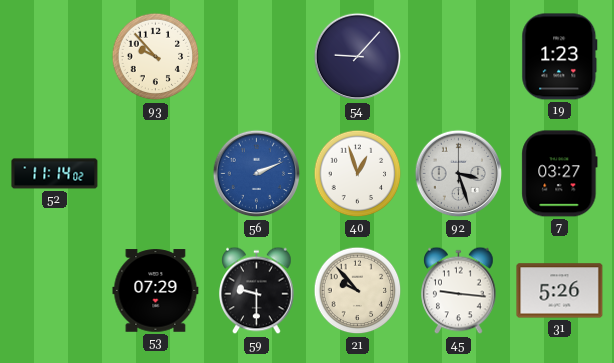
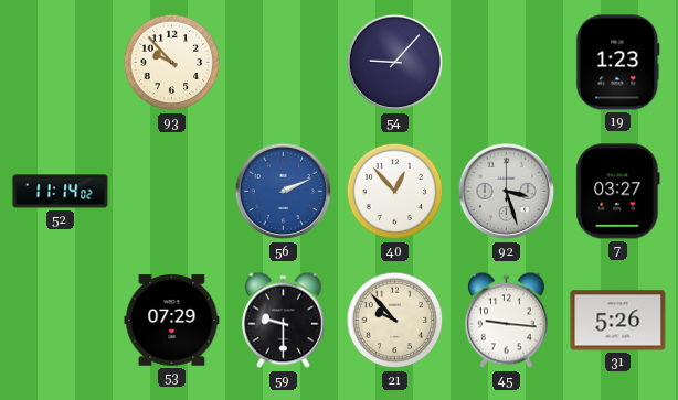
40: 12:57 -> 12:53 (395, 192)
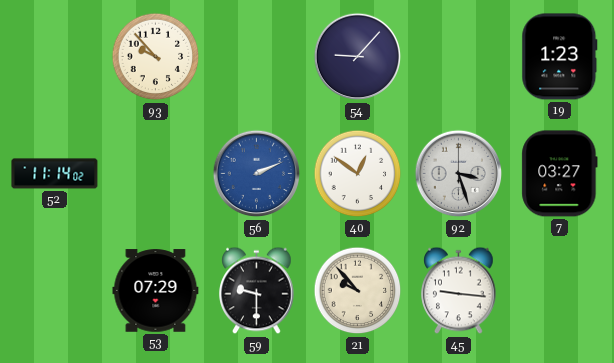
40: 12:53 -> 12:51 (358, 174)
31: 5:26 -> none (618, 321)
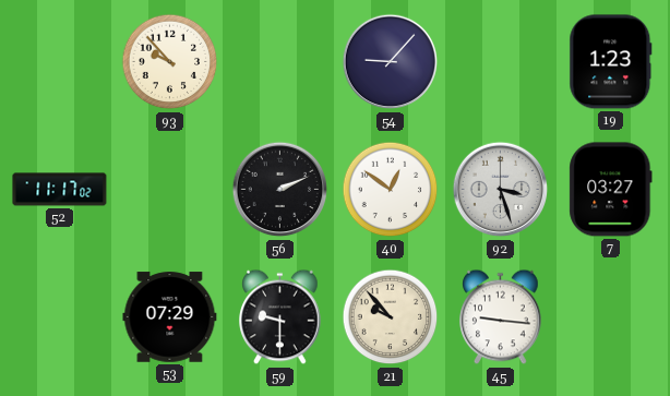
52: 11:14 -> 11:17 (60, 190)
56 dial: blue -> black (280, 190)
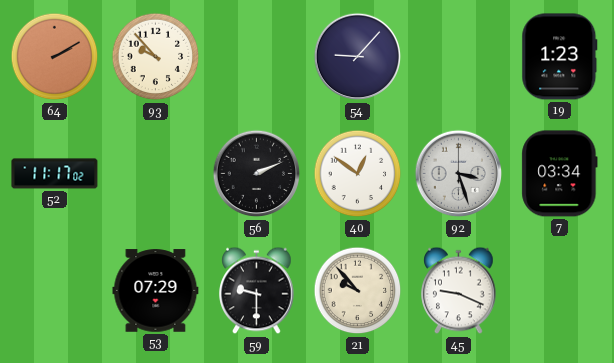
64: none -> 2:10 (55, 57)
7: 03:27 -> 03:34 (560, 174)
45: 9:16 -> 9:19 (459, 291)
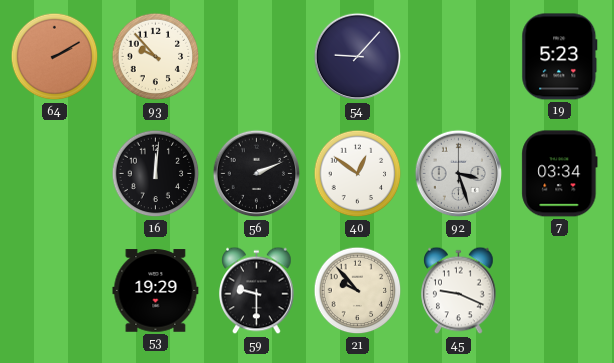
19: 1:23 -> 5:23 (560, 57)
52: 11:17 -> none (55, 174)
16: none -> 12:01 (156, 174)
53: 07:29 -> 19:29 (156, 291)
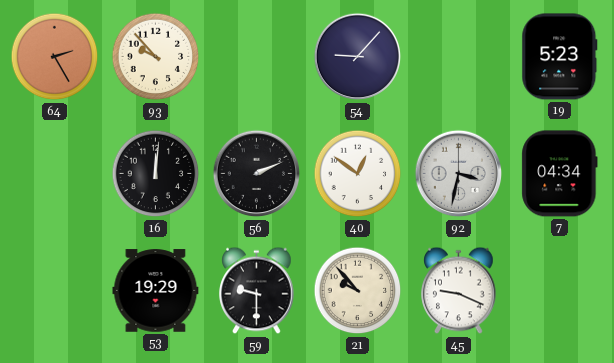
64: 2:10 -> 2:25 (55, 57)
92: 3:27 -> 3:32 (459, 174)
7: 03:34 -> 04:34 (560, 174)
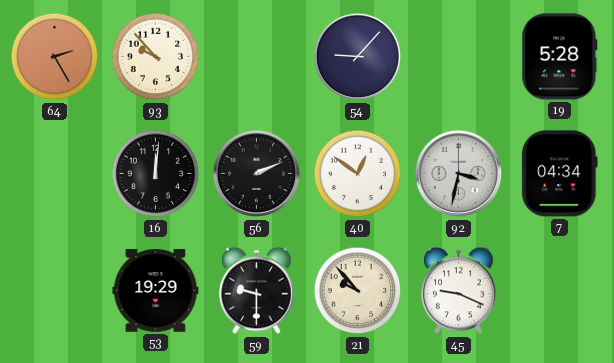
19: 5:23 -> 5:28 (560, 57)
